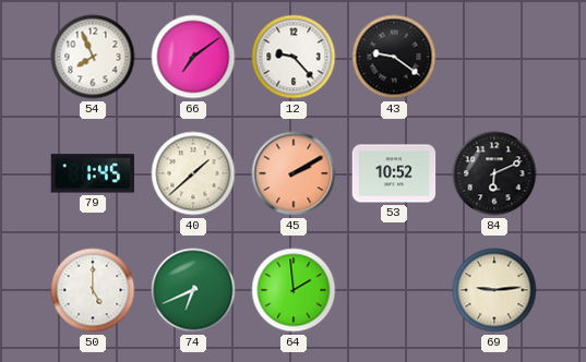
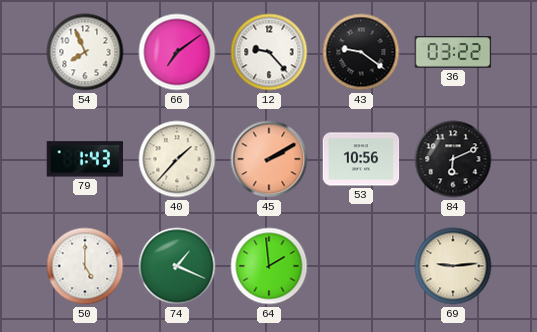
36: none -> 03:22 (453, 52)
79: 1:45 -> 1:43 (85, 159)
40: 1:38 -> 1:37 (177, 159)
53: 10:52 -> 10:56 (361, 159)
74: 6:41 -> 1:19 (177, 266)
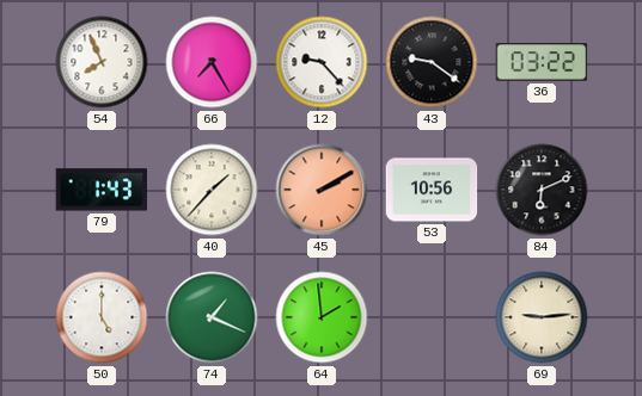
66: 7:09 -> 7:25 (212, 62)
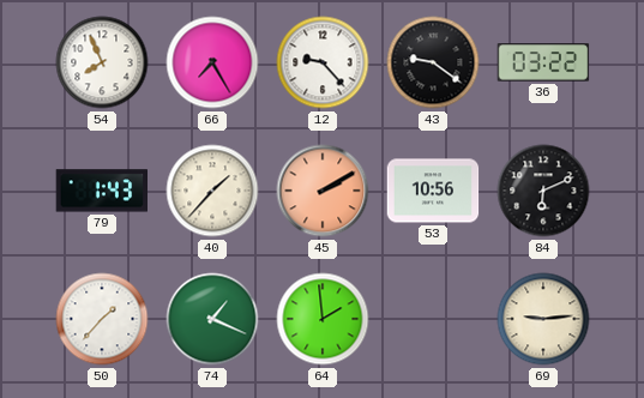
50: 5:00 -> 1:37 (102, 319)
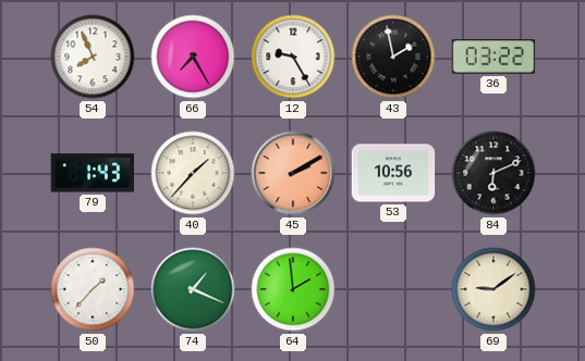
12: 9:23 -> 9:25 (293, 57)
43: 9:21 -> 1:58 (393, 57)
69: 9:14 -> 9:09 (493, 289)
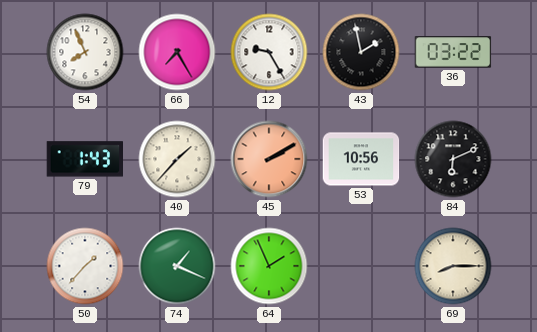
64: 1:59 -> 1:56 (269, 266)
69: 9:09 -> 8:15 (453, 266)
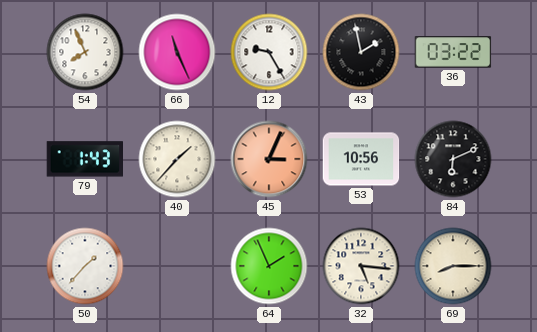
66: 7:25 -> 11:26 (177, 52)
45: 2:10 -> 3:04 (269, 159)
74: 1:19 -> none (177, 266)
32: none -> 5:16 (361, 266)
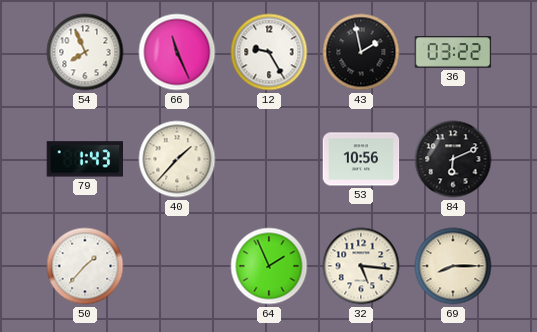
45: 3:04 -> none (269, 159)
